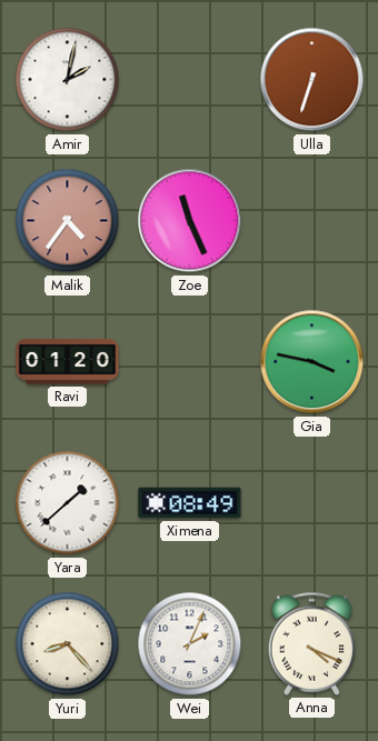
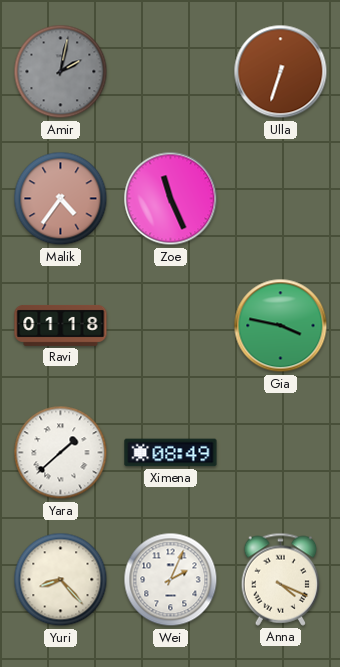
Amir dial: white -> grey (61, 72)
Ravi: 01:20 -> 01:18 (61, 325)
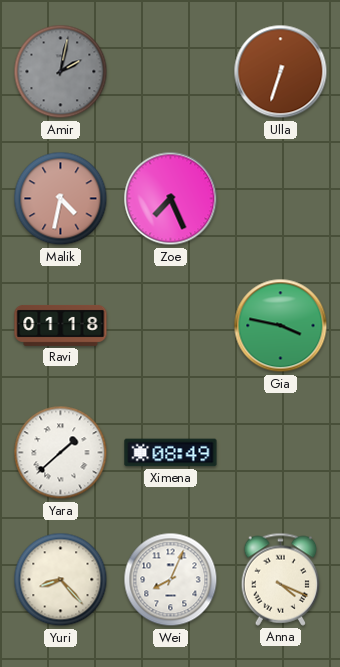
Malik: 4:36 -> 4:32 (61, 199)
Zoe: 11:26 -> 7:26 (171, 199)
Wei: 2:04 -> 8:04 (171, 580)
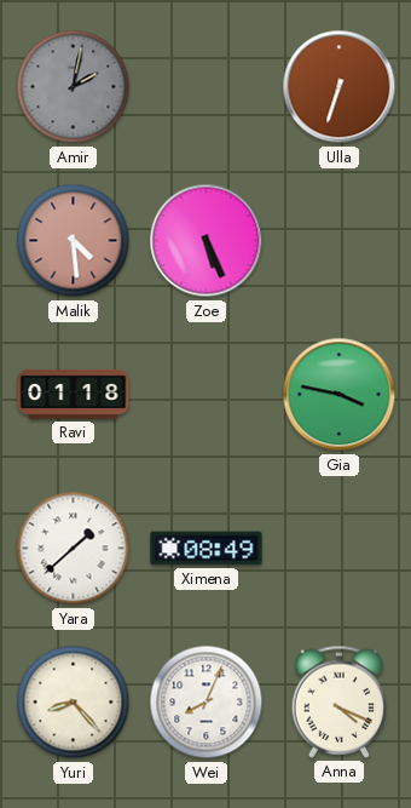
Malik: 4:32 -> 4:29 (74, 241)
Zoe: 7:26 -> 5:26 (207, 241)
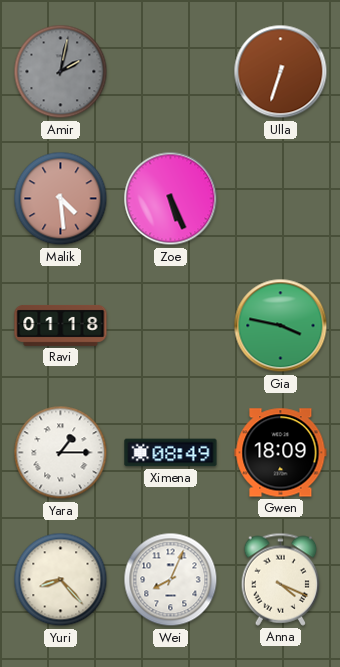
Yara: 1:38 -> 1:15 (61, 453)
Gwen: none -> 18:09 (281, 453)
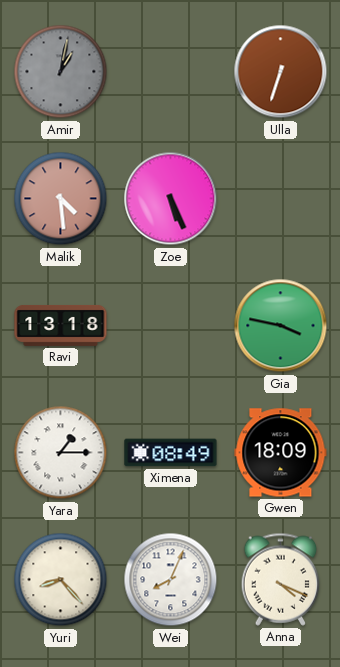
Amir: 2:02 -> 1:02 (61, 72)
Ravi: 01:18 -> 13:18 (61, 325)
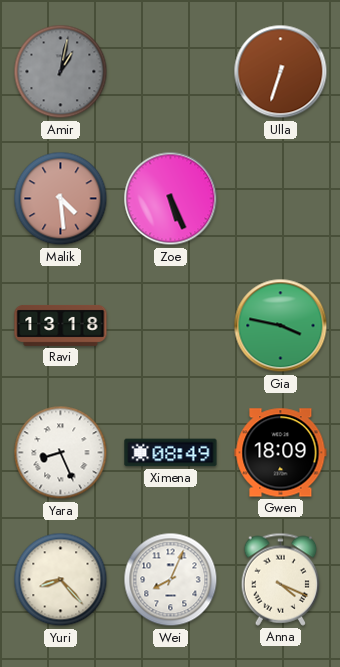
Yara: 1:15 -> 8:26 (61, 453)
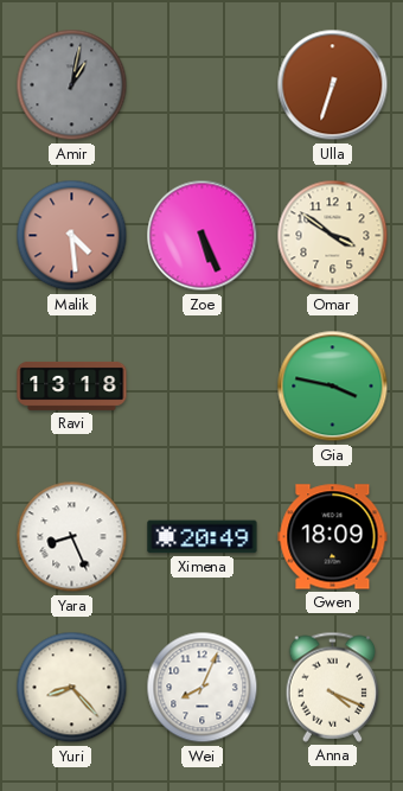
Omar: none -> 3:51 (333, 236)
Ximena: 08:49 -> 20:49 (203, 537)
